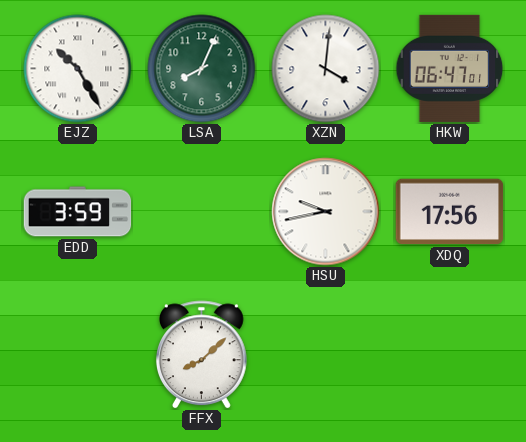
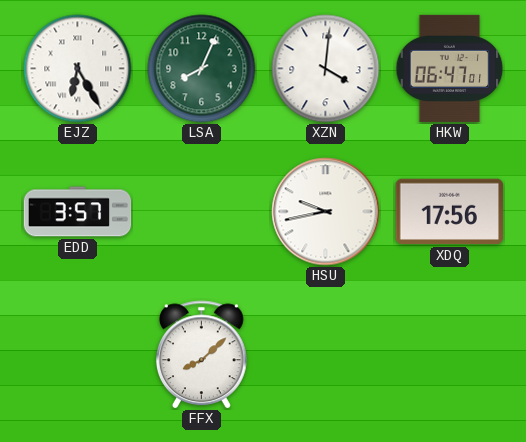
EJZ: 10:25 -> 6:25 (78, 69)
EDD: 3:59 -> 3:57 (78, 212)
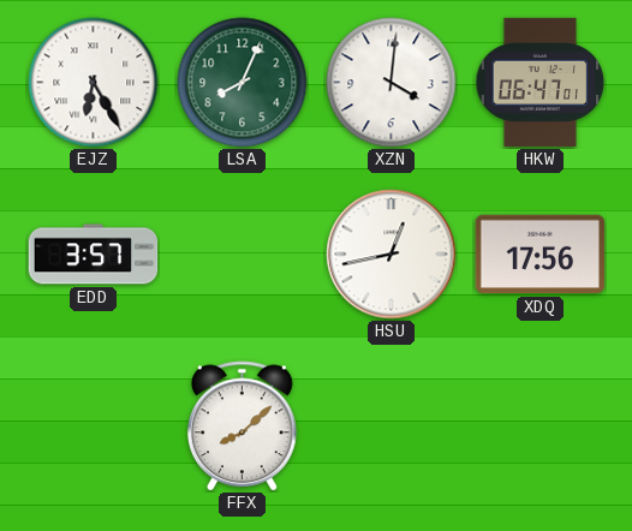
HSU: 9:43 -> 12:43 (392, 255)
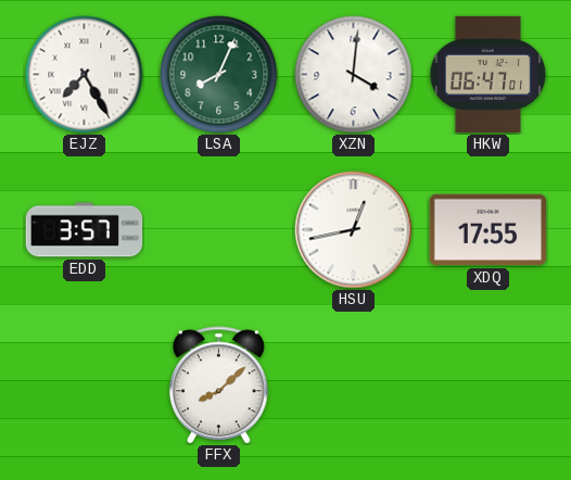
EJZ: 6:25 -> 7:25 (85, 75)
XDQ: 17:56 -> 17:55 (488, 230)
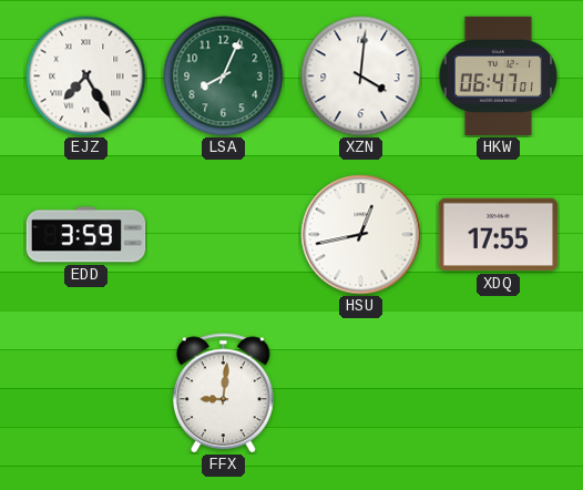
EDD: 3:57 -> 3:59 (86, 235)
FFX: 8:08 -> 9:01 (223, 394)
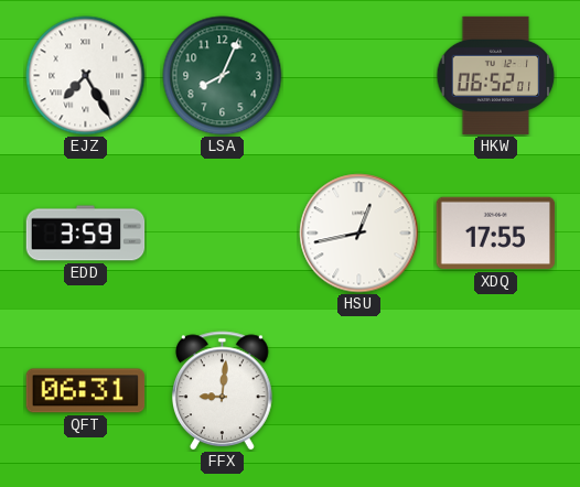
XZN: 4:01 -> none (361, 76)
HKW: 06:47 -> 06:52 (496, 75)
QFT: none -> 06:31 (86, 391)
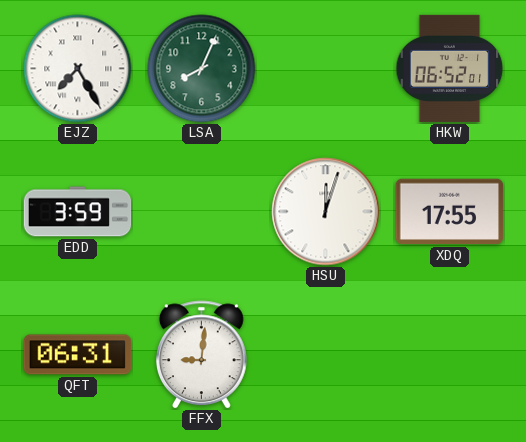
HSU: 12:43 -> 12:03 (326, 212)
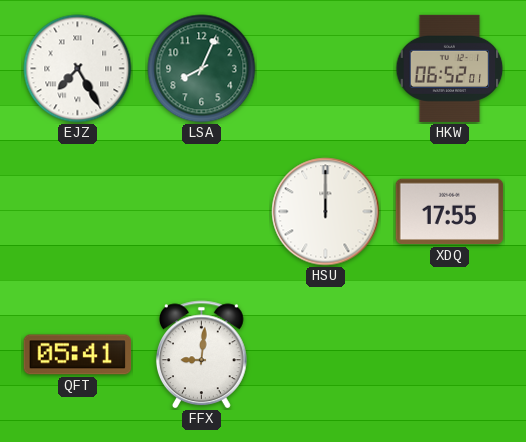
EDD: 3:59 -> none (78, 212)
HSU: 12:03 -> 12:00 (326, 212)
QFT: 06:31 -> 05:41 (78, 355)
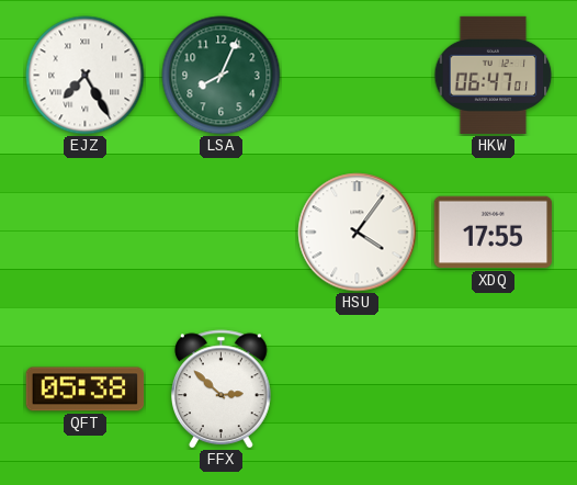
HKW: 06:52 -> 06:47 (494, 75)
HSU: 12:00 -> 4:06 (358, 233)
QFT: 05:41 -> 05:38 (86, 390)
FFX: 9:01 -> 2:52 (220, 390)
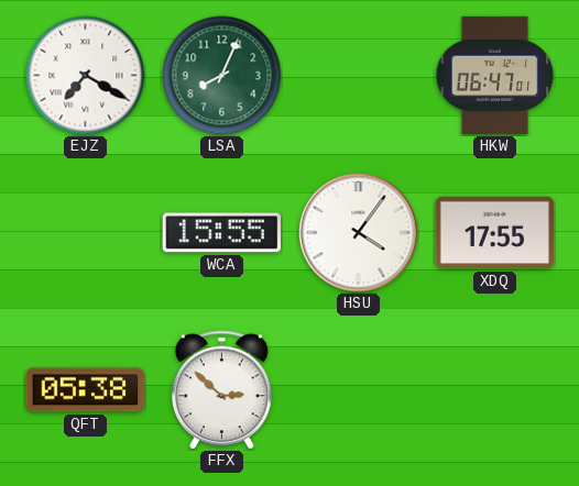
EJZ: 7:25 -> 7:20 (86, 76)
WCA: none -> 15:55 (221, 233)
